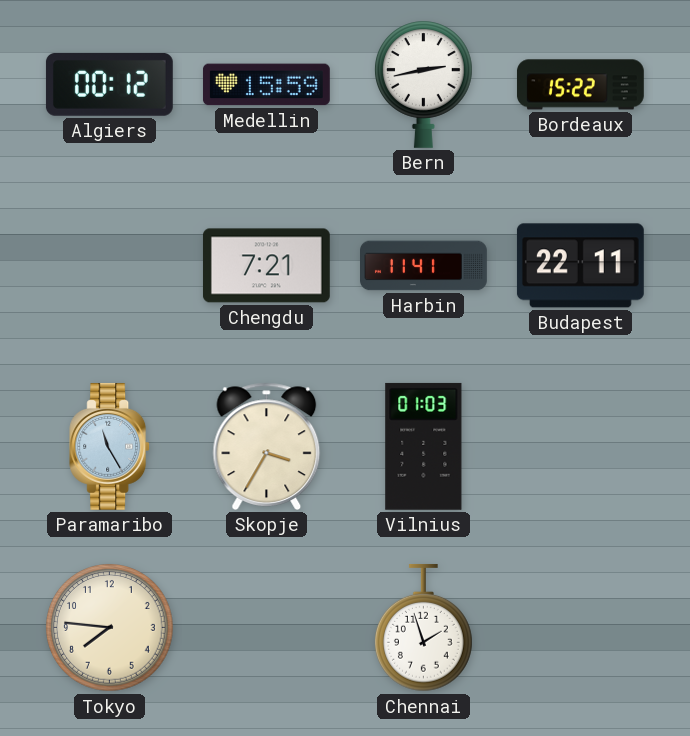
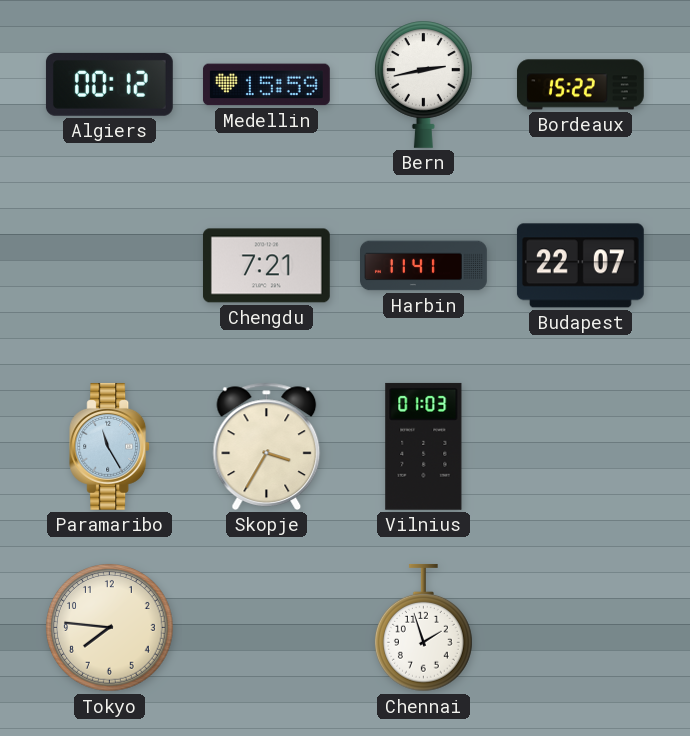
Budapest: 22:11 -> 22:07 (580, 266)
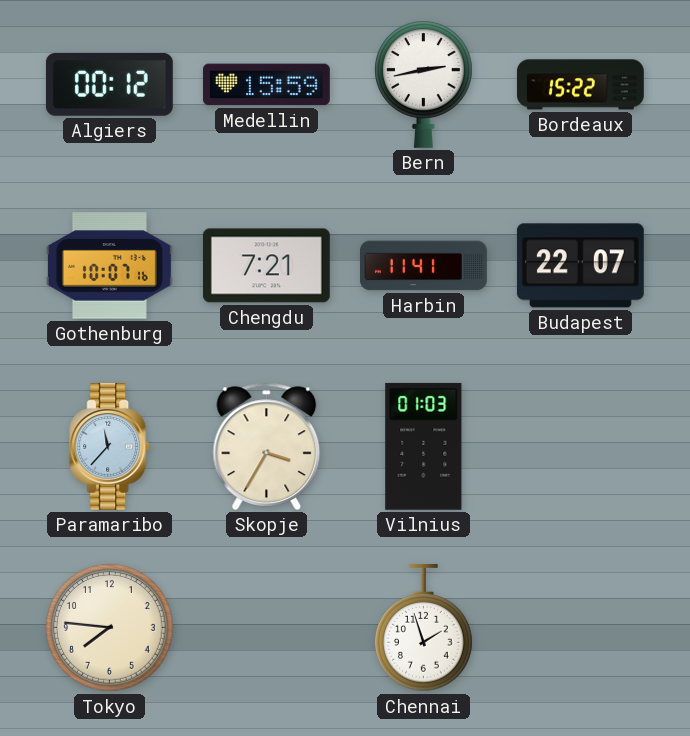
Gothenburg: none -> 10:07 (109, 266)
Paramaribo: 11:25 -> 11:37 (110, 446)
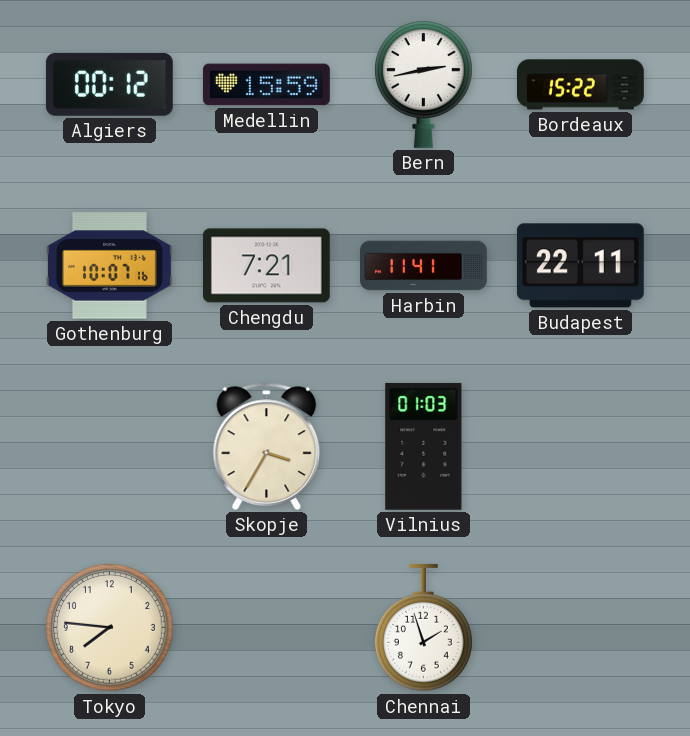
Budapest: 22:07 -> 22:11 (580, 266)
Paramaribo: 11:37 -> none (110, 446)
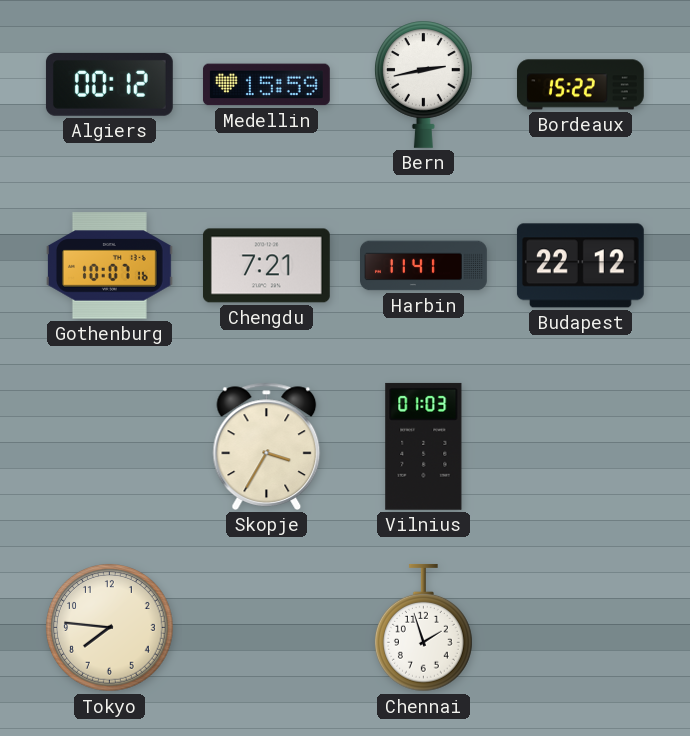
Budapest: 22:11 -> 22:12 (580, 266)
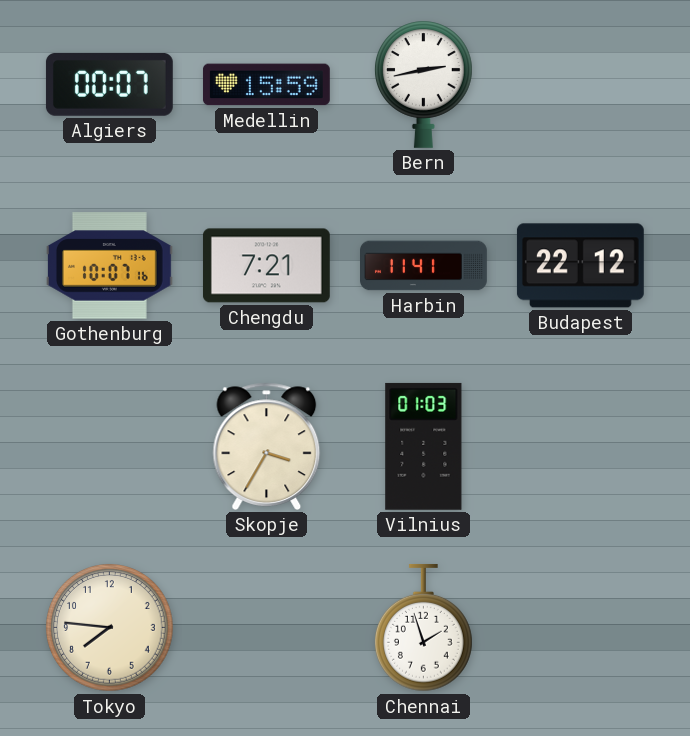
Algiers: 00:12 -> 00:07 (109, 84)
Bordeaux: 15:22 -> none (580, 85)
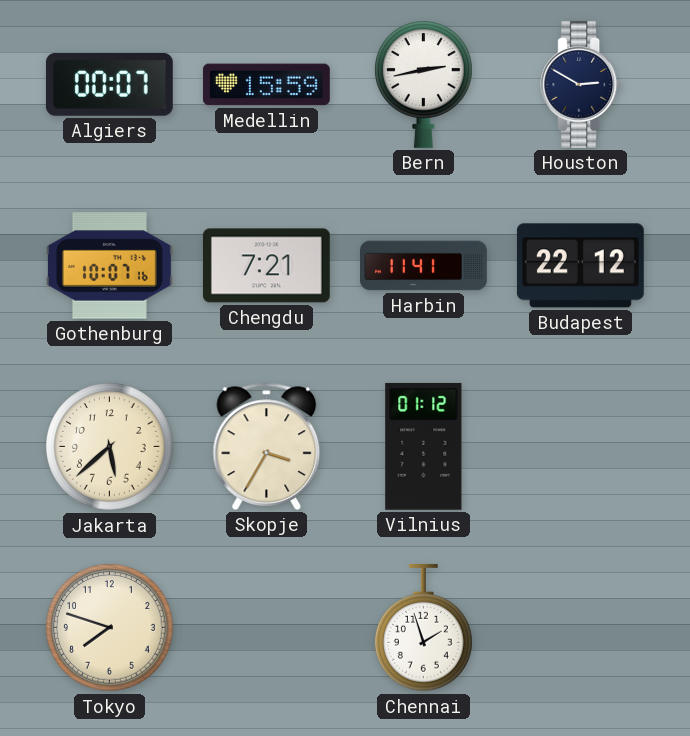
Houston: none -> 2:50 (581, 84)
Jakarta: none -> 5:38 (110, 447)
Vilnius: 01:03 -> 01:12 (424, 446)
Tokyo: 7:46 -> 7:48 (110, 628)
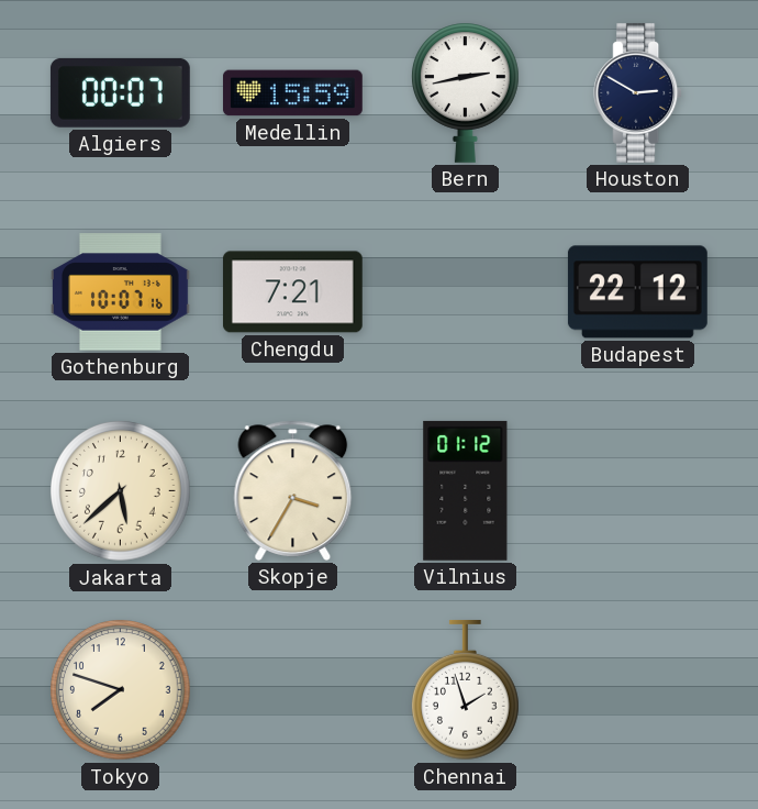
Harbin: 11:41 -> none (424, 266)
